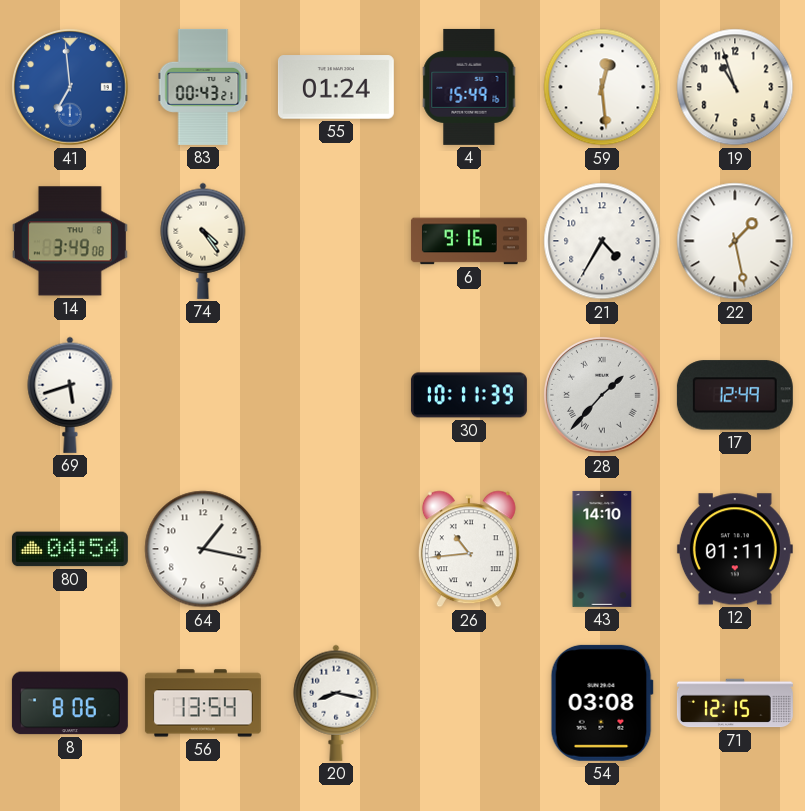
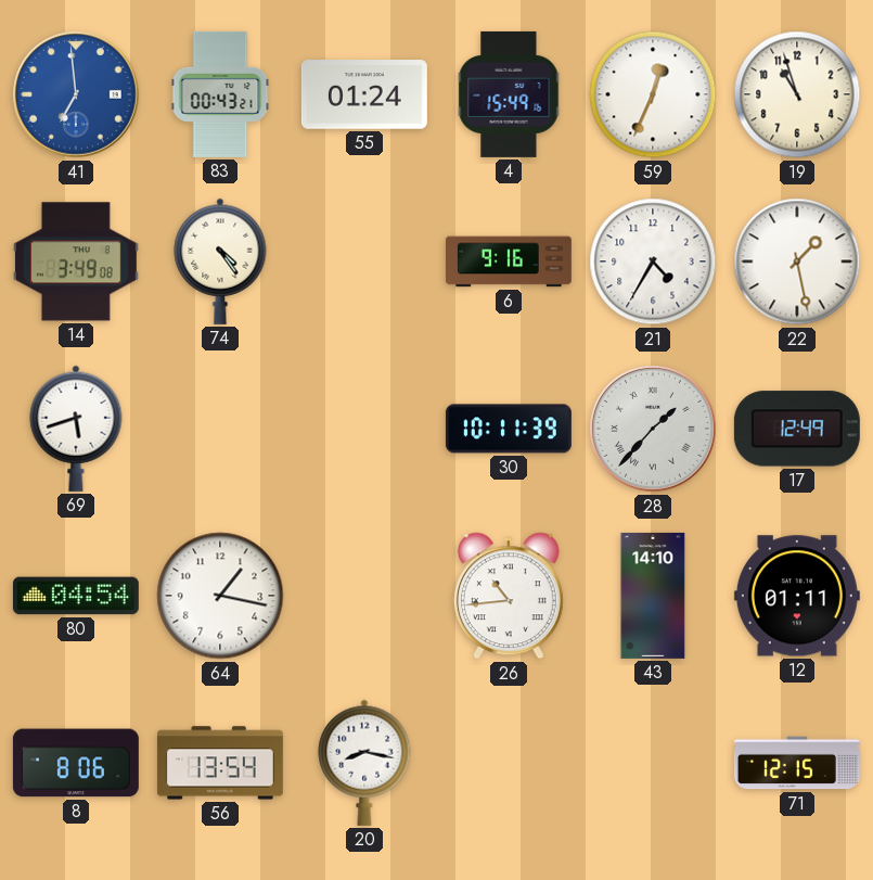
59: 12:29 -> 12:34 (653, 94)
54: 03:08 -> none (602, 703)
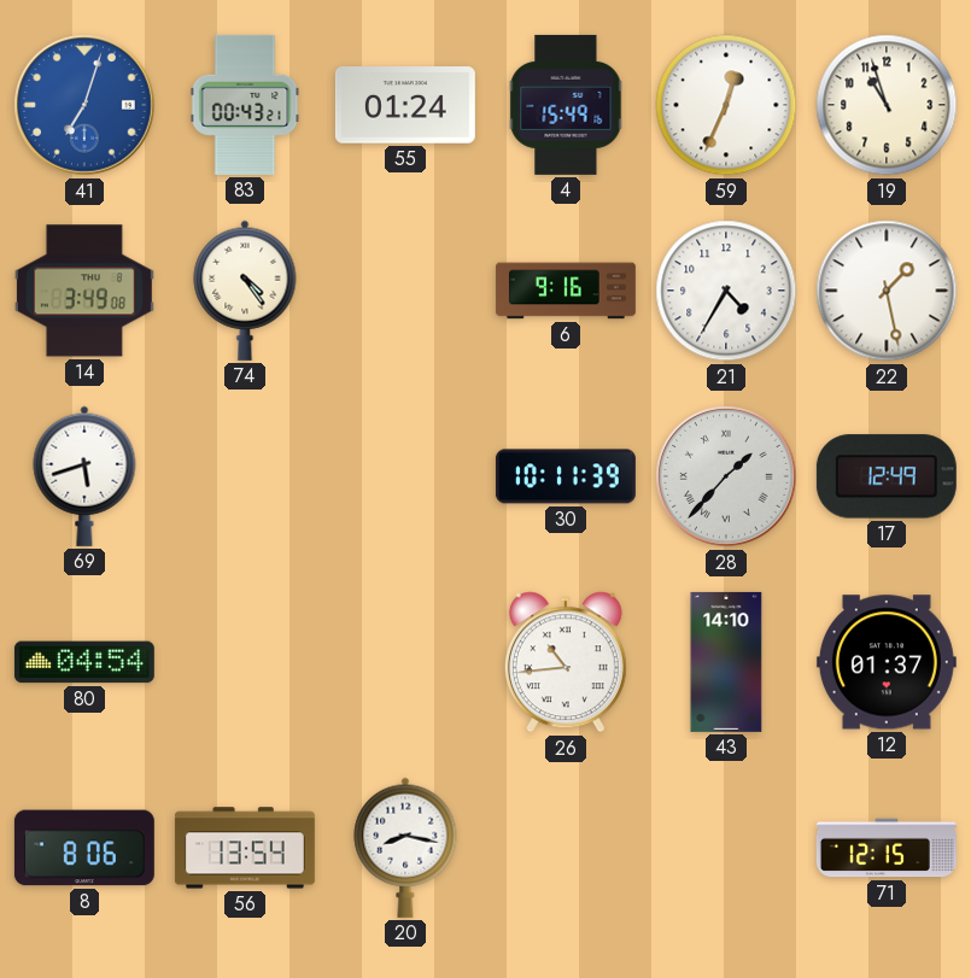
41: 6:59 -> 7:03 (86, 106)
64: 1:17 -> none (220, 596)
12: 01:11 -> 01:37 (887, 662)
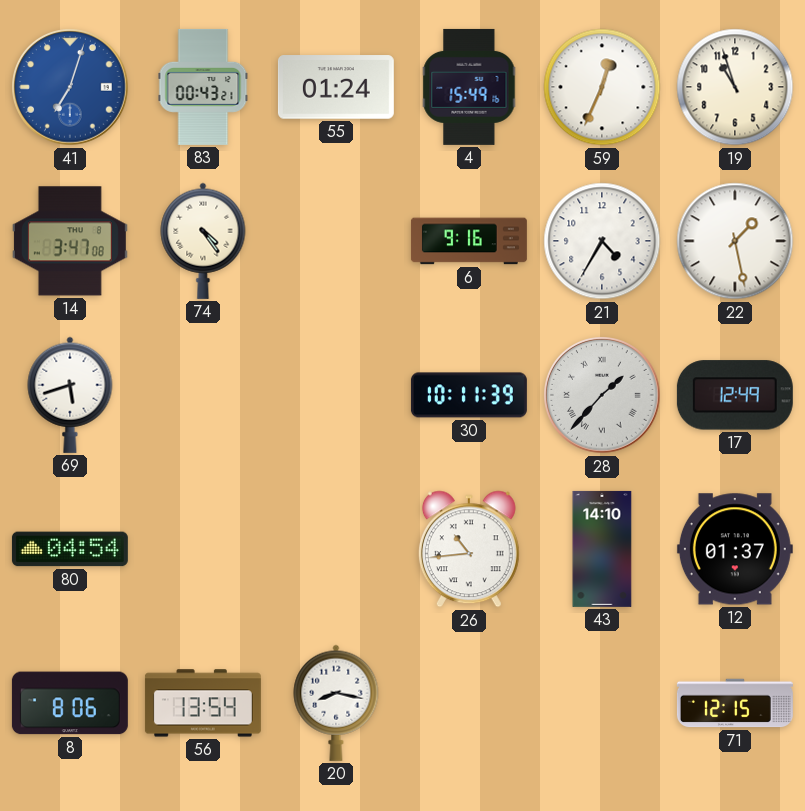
14: 3:49 -> 3:47 (70, 241)
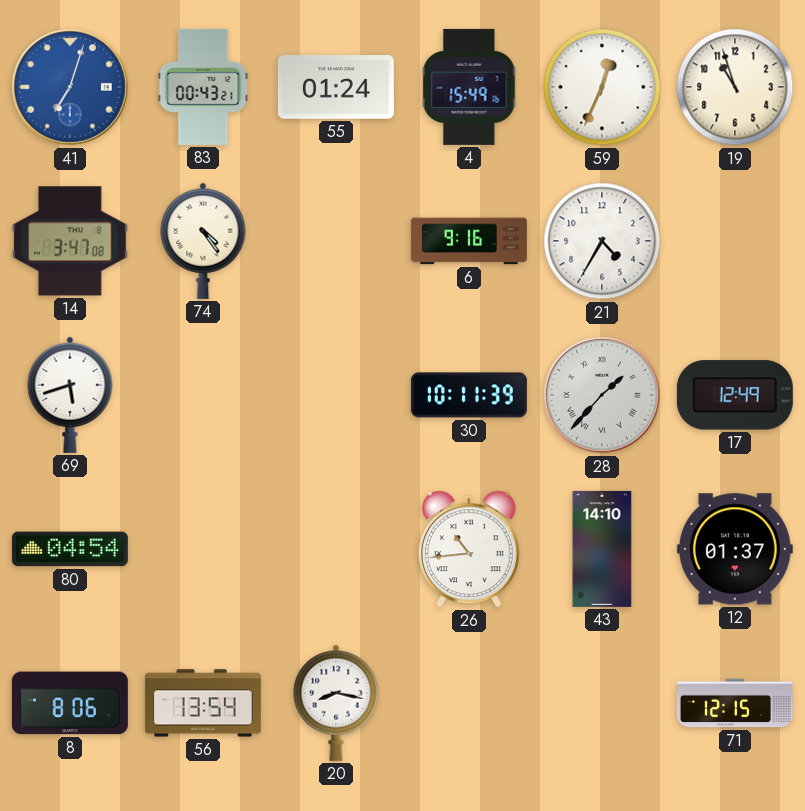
22: 1:28 -> none (735, 241)
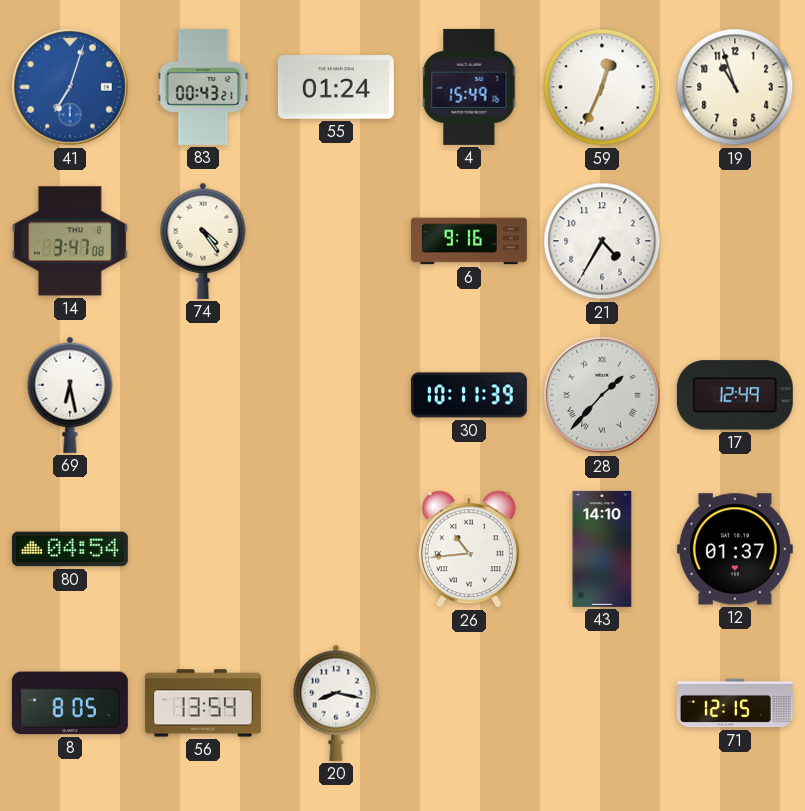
69: 5:42 -> 6:28 (70, 395)
8: 8:06 -> 8:05 (70, 703)
